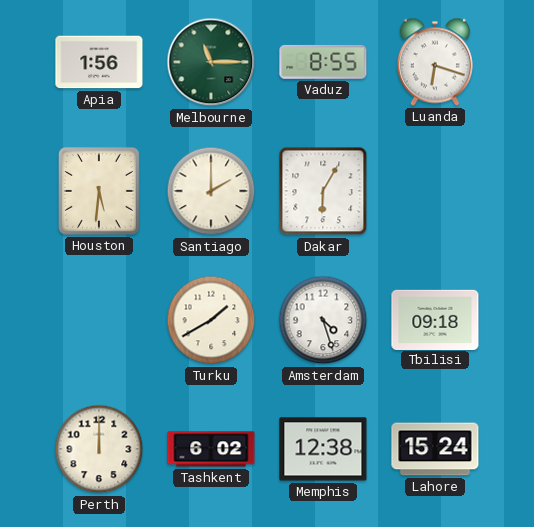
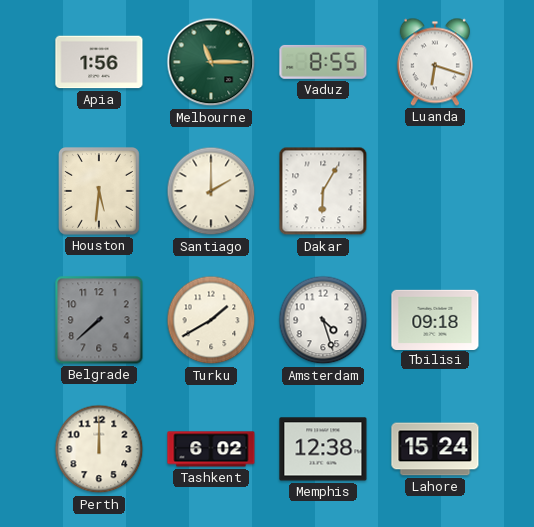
Belgrade: none -> 7:38 (99, 320)
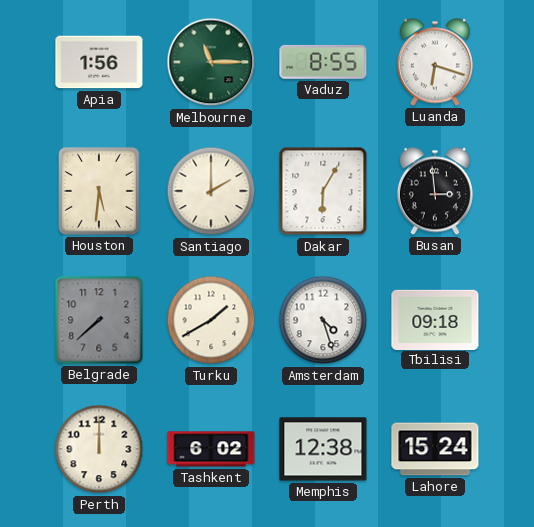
Busan: none -> 2:59 (435, 191)
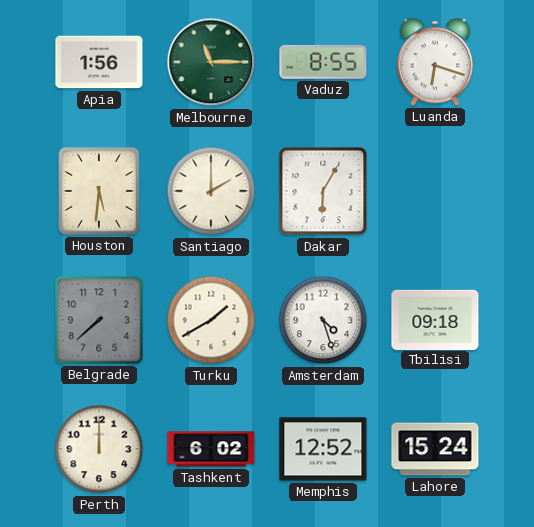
Busan: 2:59 -> none (435, 191)
Memphis: 12:38 -> 12:52 (323, 449)
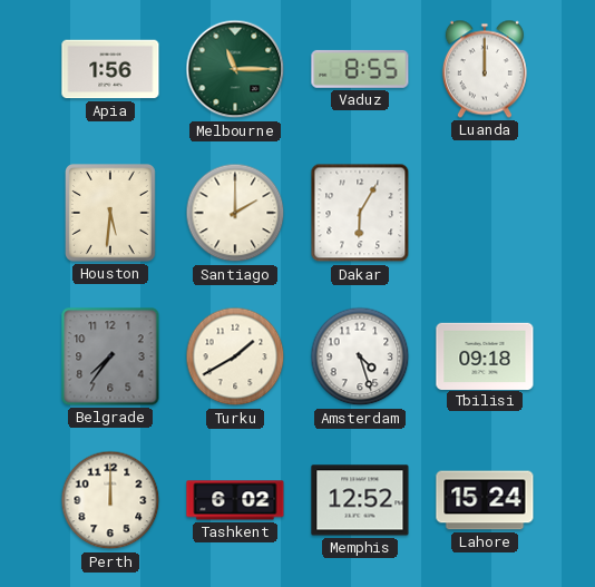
Luanda: 6:18 -> 12:00 (485, 69)
Belgrade: 7:38 -> 7:36 (110, 356)
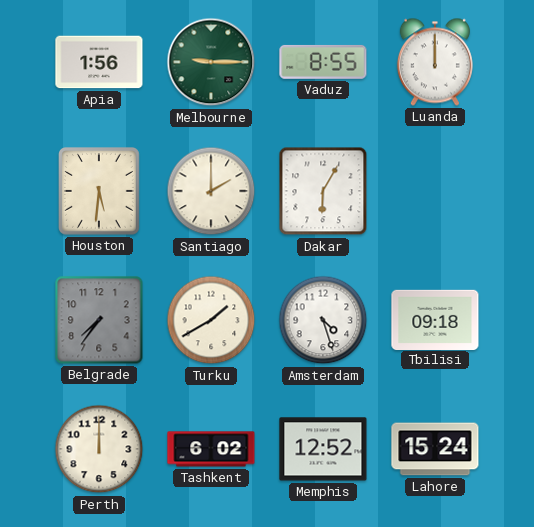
Melbourne: 11:15 -> 9:15 (211, 62)
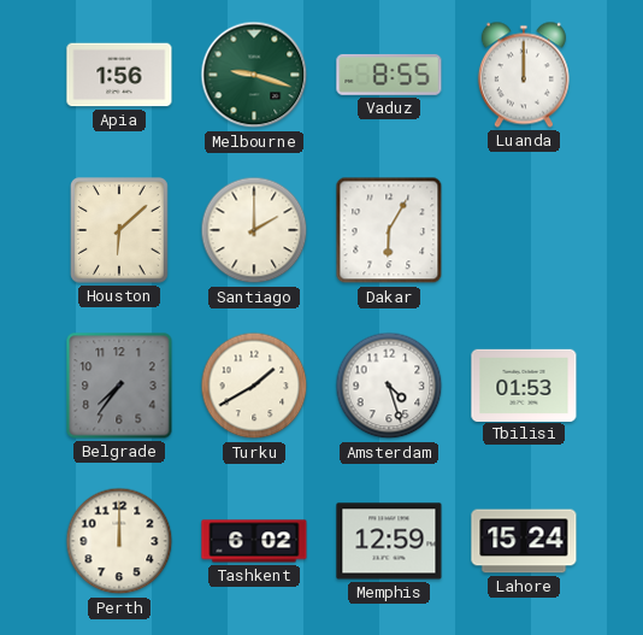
Melbourne: 9:15 -> 9:18 (254, 75)
Houston: 5:31 -> 6:08 (120, 231)
Tbilisi: 09:18 -> 01:53 (524, 384)
Memphis: 12:52 -> 12:59 (389, 541)
